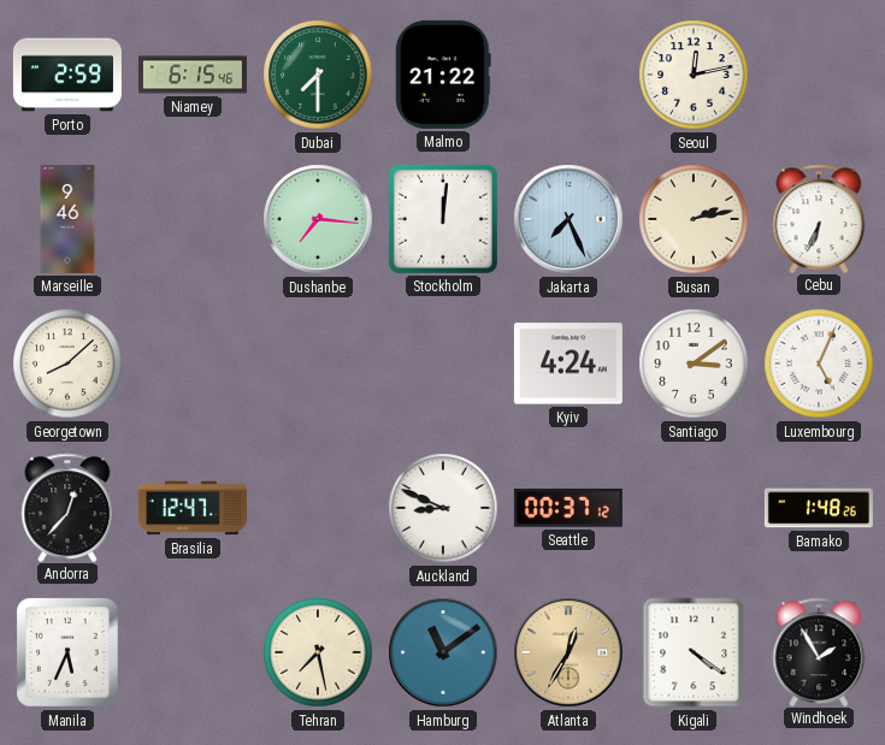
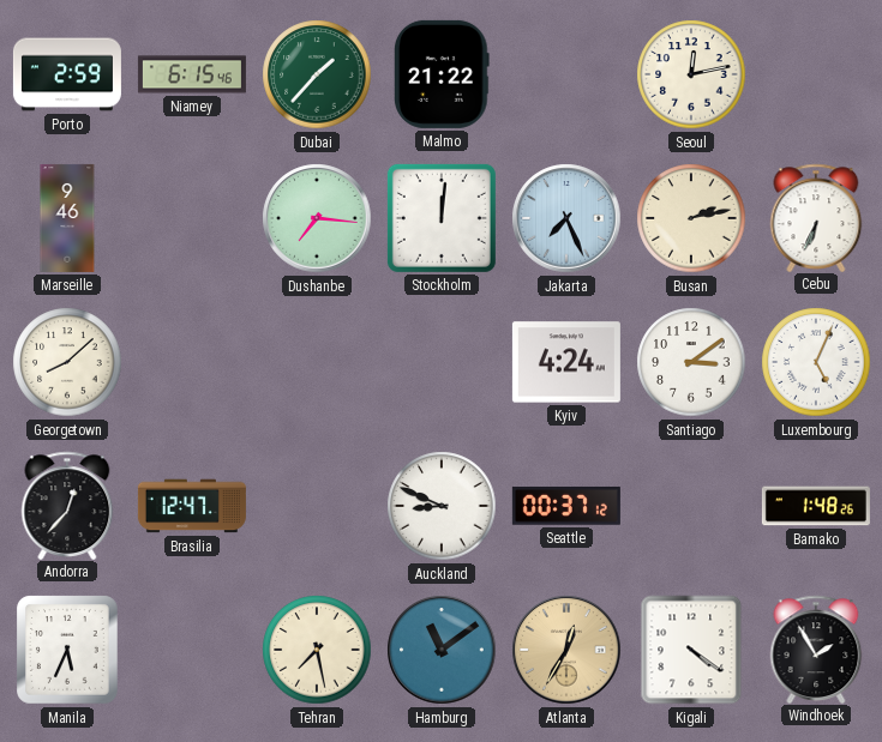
Dubai: 7:30 -> 1:37 (317, 74)
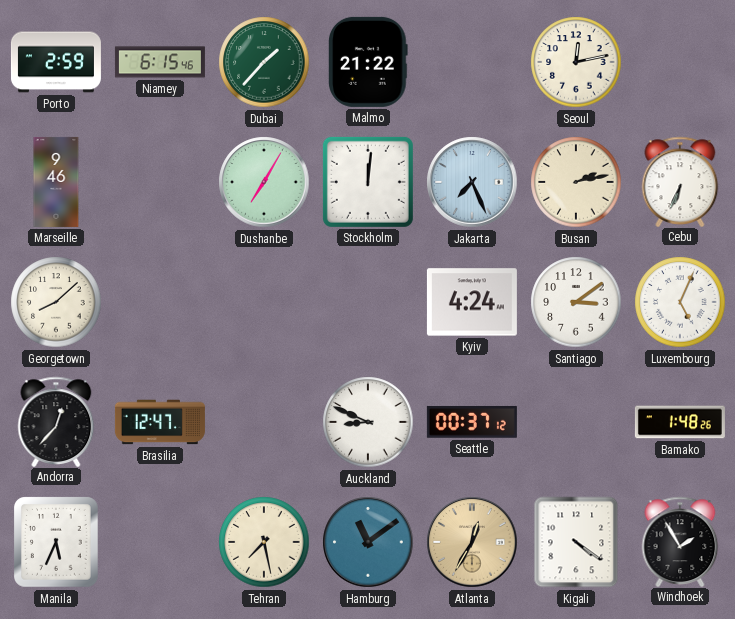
Dushanbe: 7:16 -> 7:05 (264, 182)
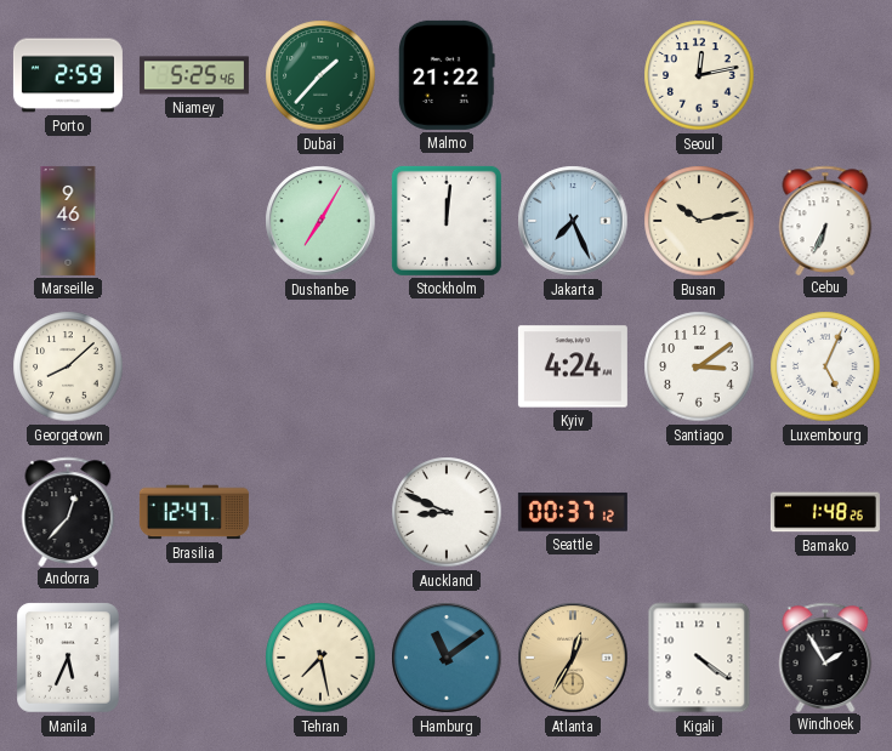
Niamey: 6:15 -> 5:25 (194, 75)
Busan: 2:13 -> 10:13 (699, 221)
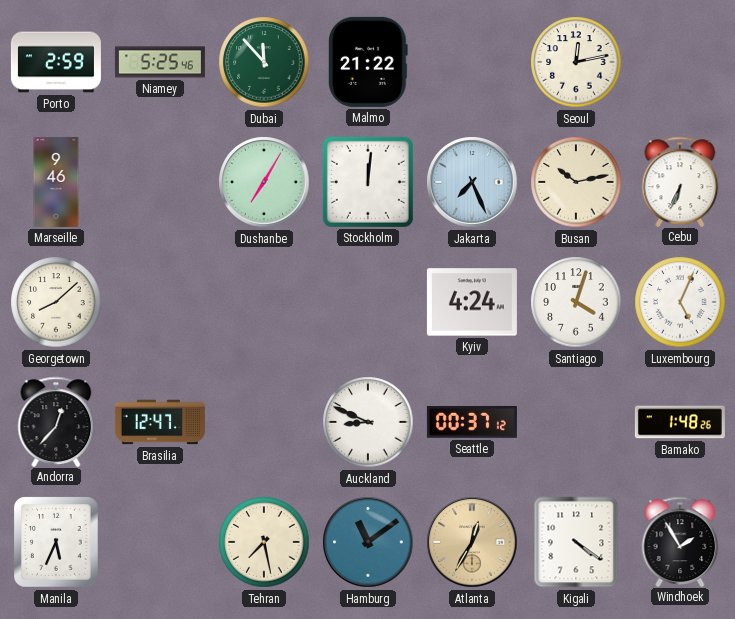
Dubai: 1:37 -> 11:53 (264, 62)
Santiago: 3:09 -> 4:03 (576, 302)
